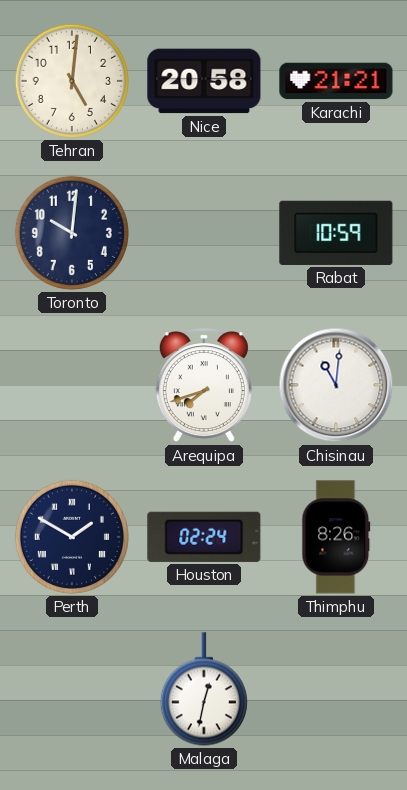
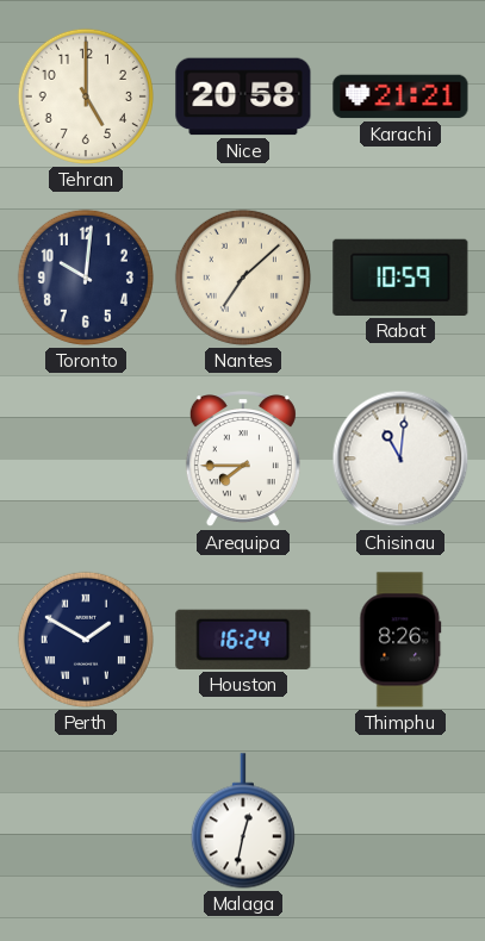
Tehran: 5:01 -> 5:00 (86, 96)
Nantes: none -> 7:08 (243, 278)
Arequipa: 7:42 -> 7:45 (243, 460)
Houston: 02:24 -> 16:24 (243, 640)
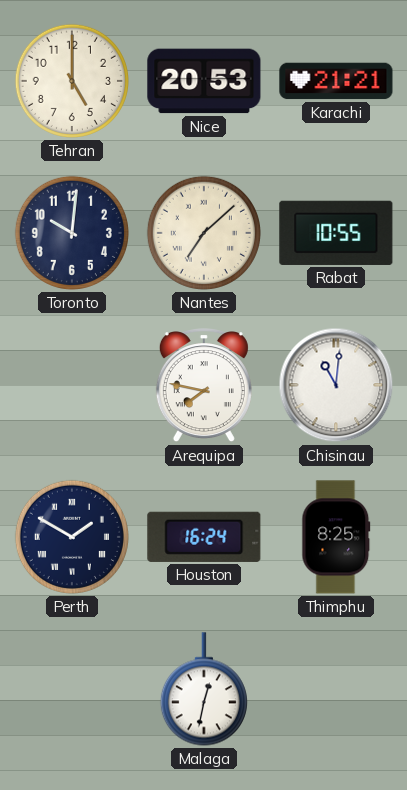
Nice: 20:58 -> 20:53 (204, 81)
Rabat: 10:59 -> 10:55 (336, 233)
Arequipa: 7:45 -> 7:47 (204, 386)
Thimphu: 8:26 -> 8:25 (336, 537)
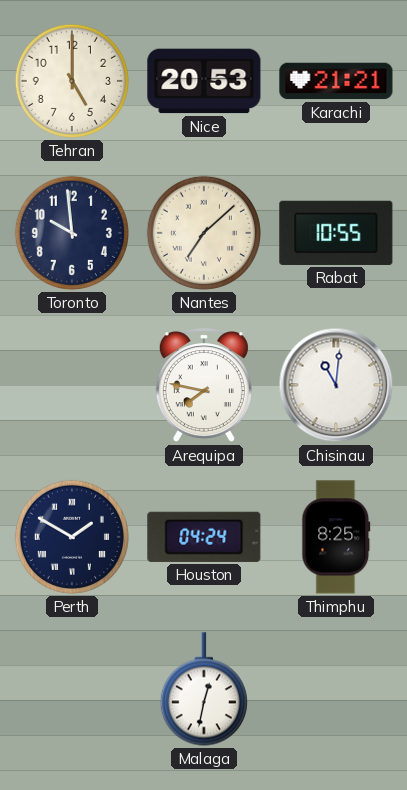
Toronto: 10:01 -> 9:59 (72, 233)
Houston: 16:24 -> 04:24 (204, 537)
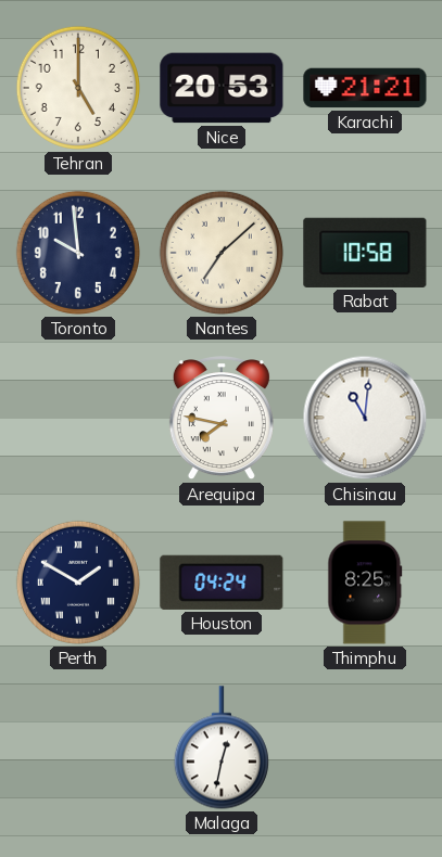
Rabat: 10:55 -> 10:58 (365, 253)
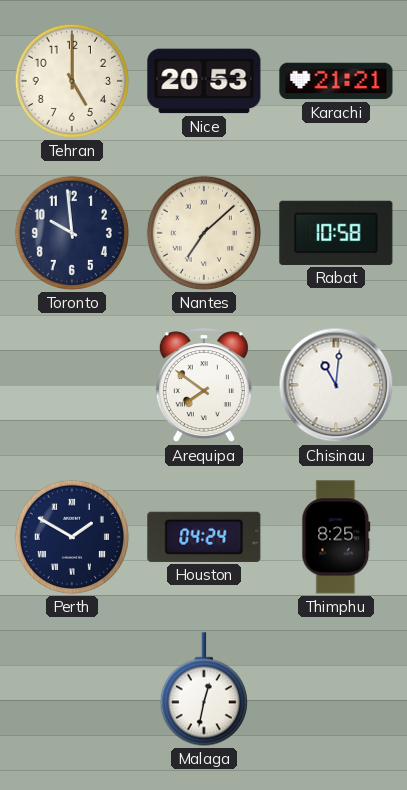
Arequipa: 7:47 -> 7:51 (204, 386)
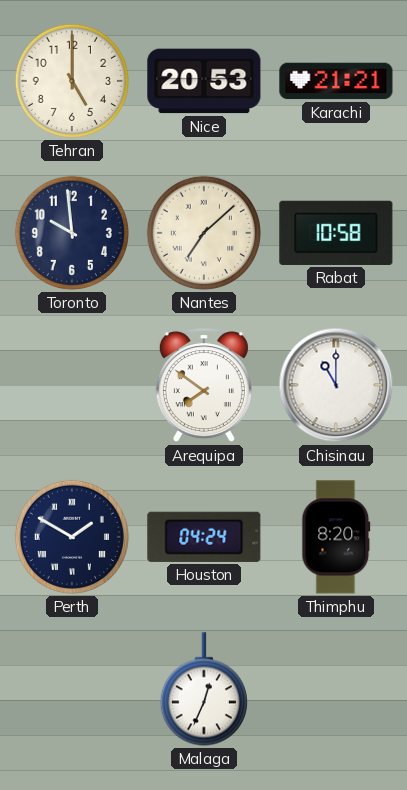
Chisinau: 11:01 -> 11:00 (336, 385)
Thimphu: 8:25 -> 8:20 (336, 537)
Malaga: 12:32 -> 12:34 (204, 689)
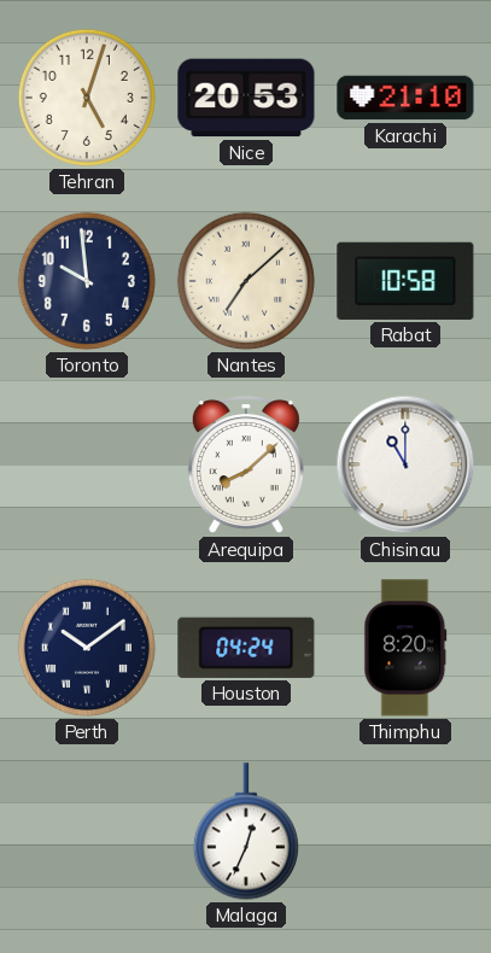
Tehran: 5:00 -> 5:03 (87, 98)
Karachi: 21:21 -> 21:10 (405, 98)
Arequipa: 7:51 -> 8:08 (246, 466)
Perth: 1:50 -> 10:09 (87, 648)
